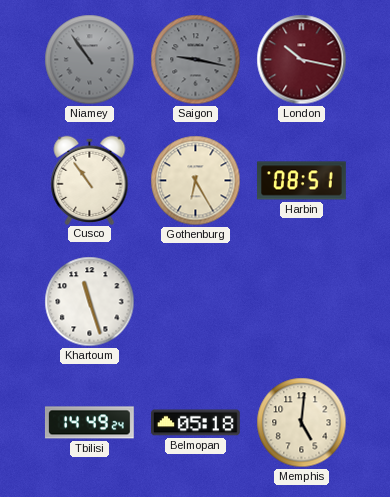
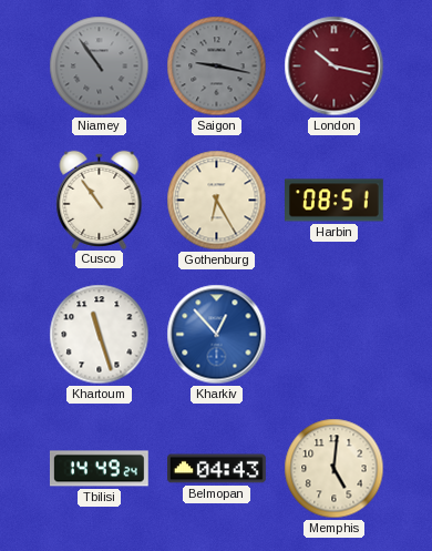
Kharkiv: none -> 12:53 (217, 335)
Belmopan: 05:18 -> 04:43 (217, 469)
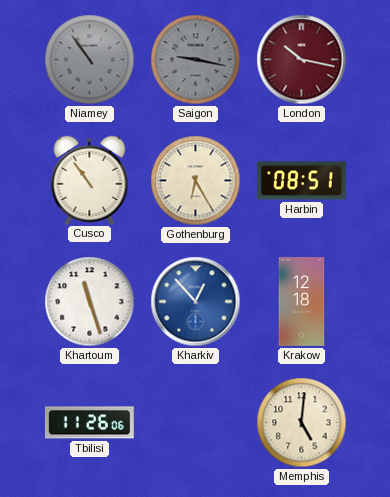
Krakow: none -> 12:18 (302, 302)
Tbilisi: 14:49 -> 11:26 (89, 423)
Belmopan: 04:43 -> none (217, 469)
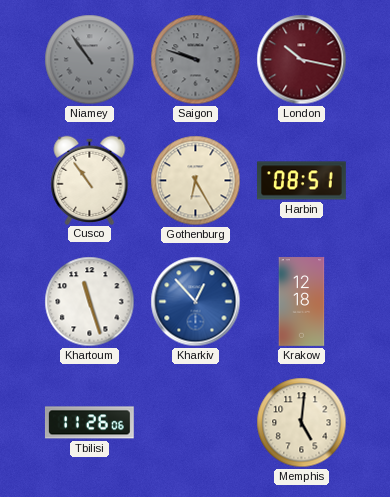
Saigon: 9:17 -> 9:48 (196, 60)
